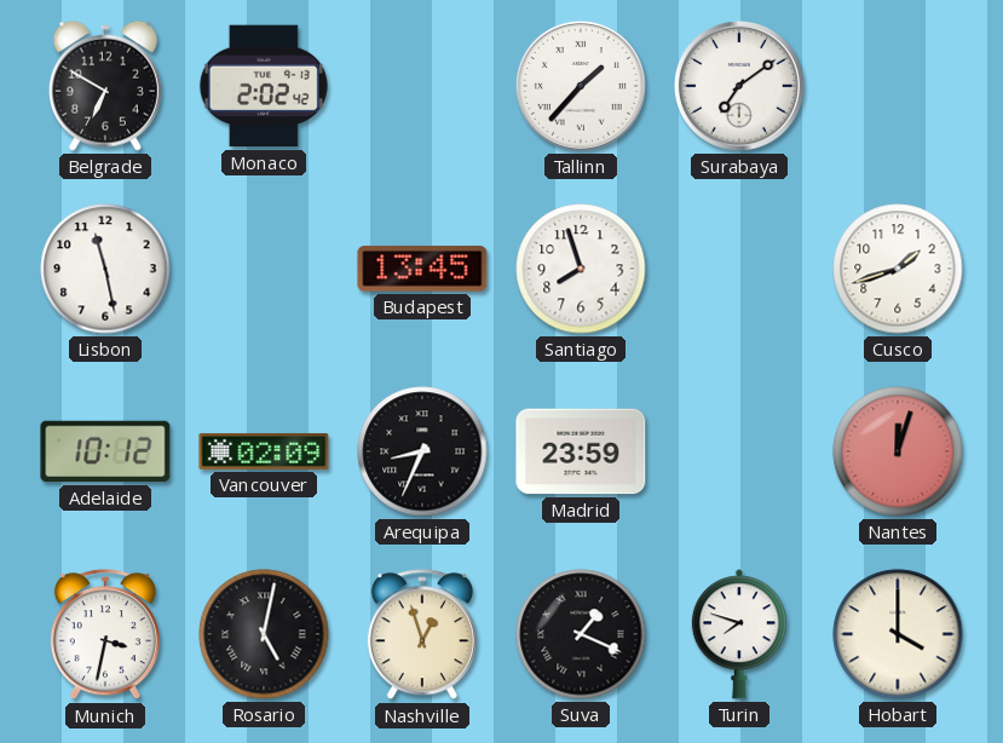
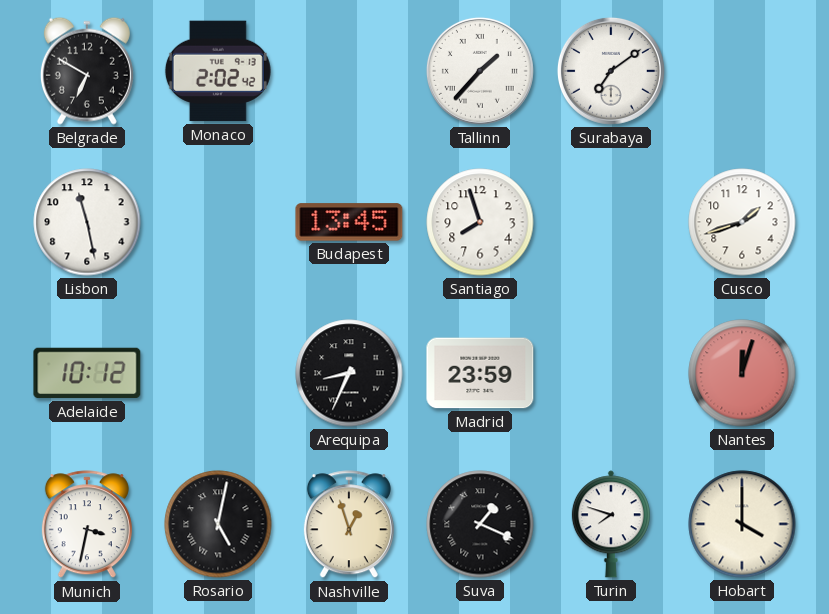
Vancouver: 02:09 -> none (264, 451)
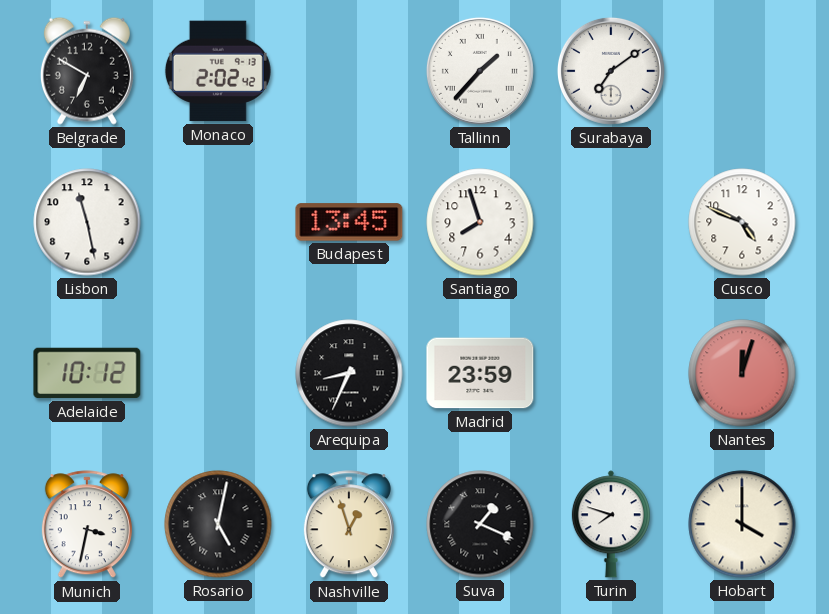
Cusco: 1:42 -> 4:49 (742, 222)
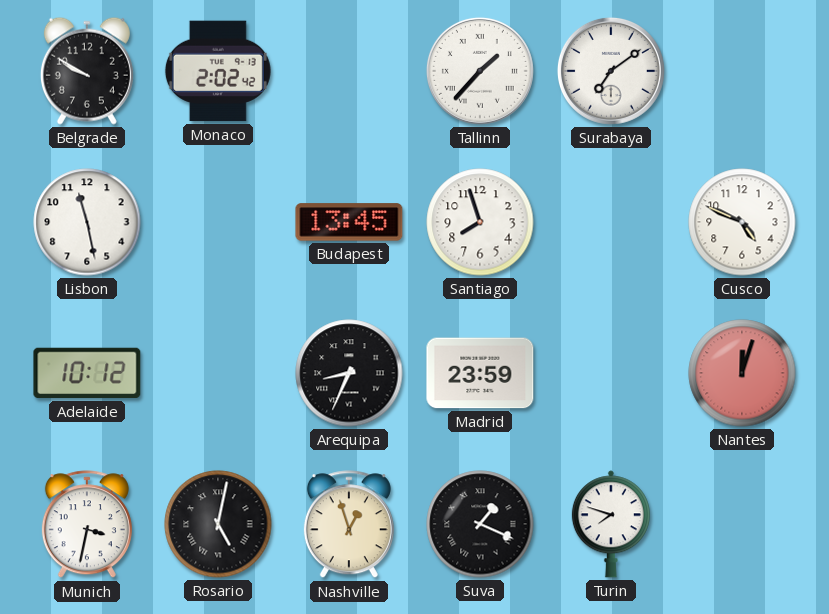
Belgrade: 6:50 -> 9:50 (87, 71)
Hobart: 4:00 -> none (742, 524)
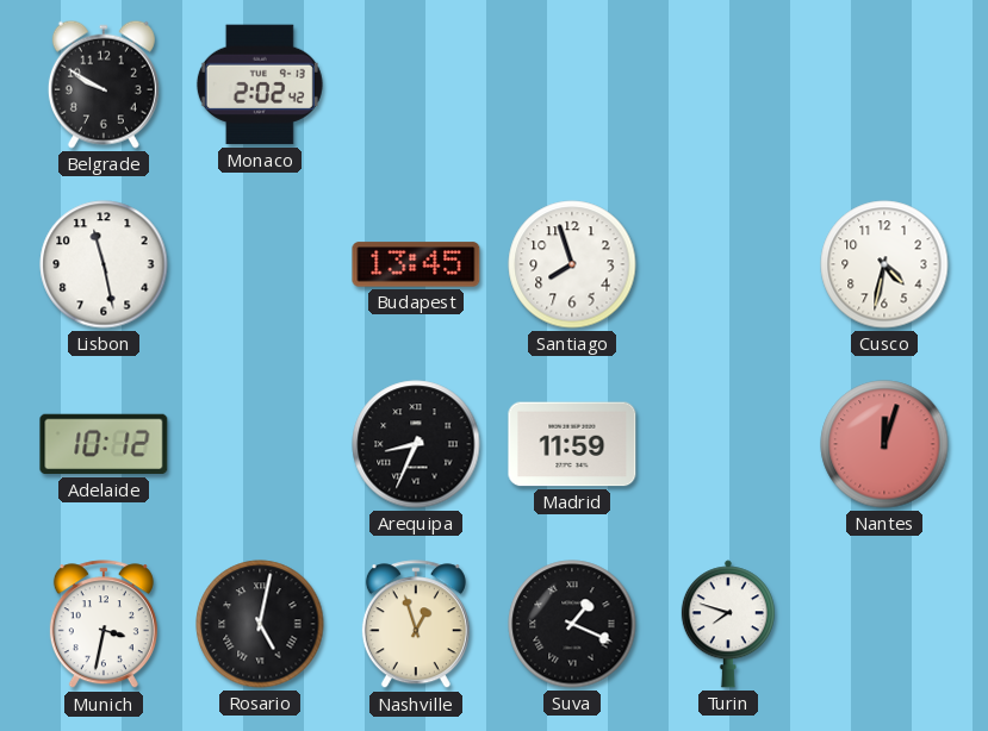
Tallinn: 1:37 -> none (480, 71)
Surabaya: 7:09 -> none (611, 71)
Cusco: 4:49 -> 4:32 (884, 264)
Madrid: 23:59 -> 11:59 (572, 444)
